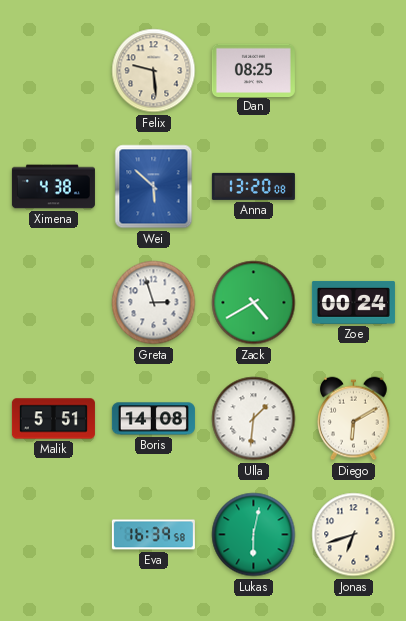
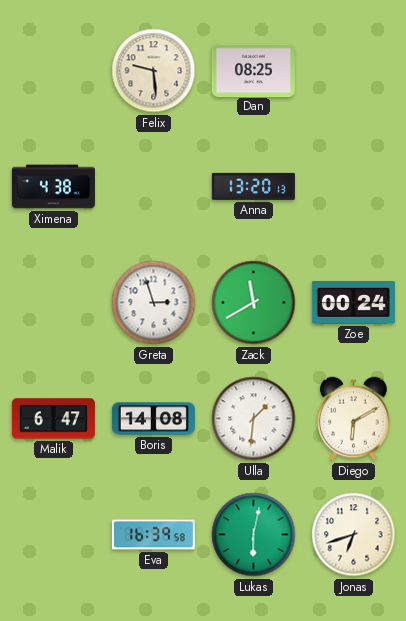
Wei: 5:52 -> none (154, 187)
Anna: 13:20:08 -> 13:20:13 (253, 186)
Zack: 4:40 -> 11:40 (254, 303)
Malik: 5:51 -> 6:47 (53, 419)
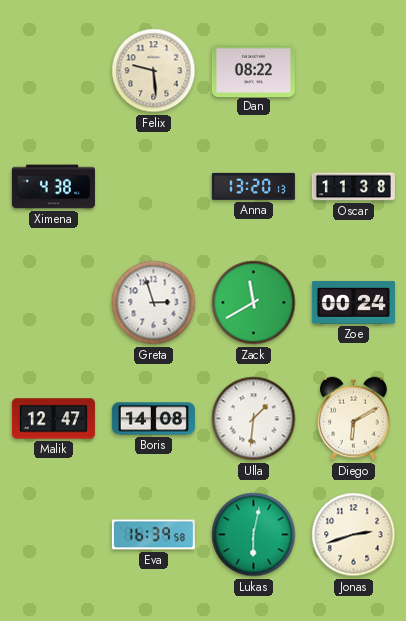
Dan: 08:25 -> 08:22 (253, 70)
Oscar: none -> 11:38 (353, 187)
Malik: 6:47 -> 12:47 (53, 419)
Jonas: 6:42 -> 2:42 (354, 535)
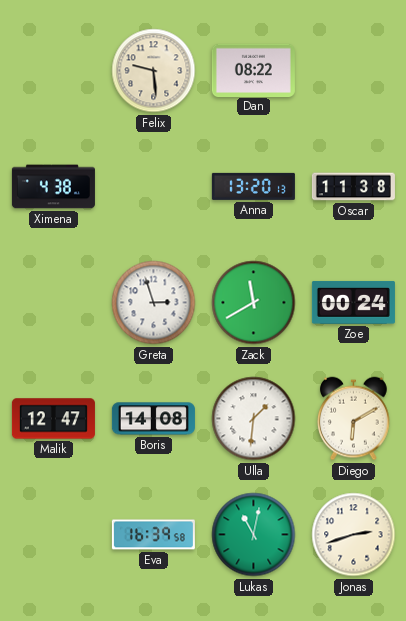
Lukas: 6:02 -> 11:02 (254, 535)
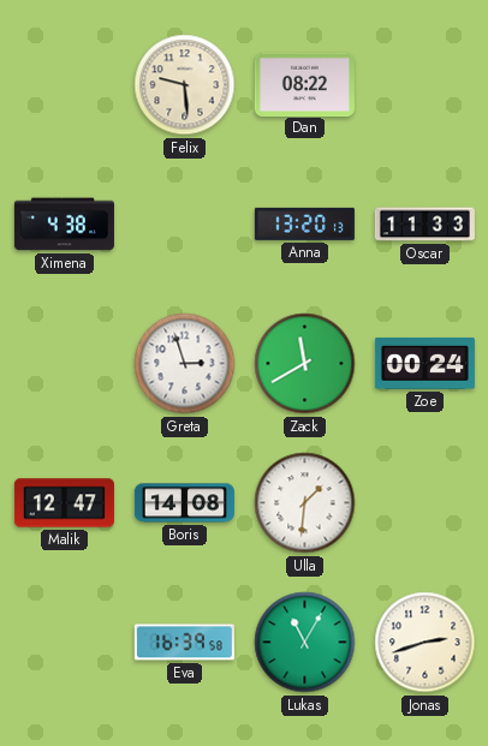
Oscar: 11:38 -> 11:33 (424, 225)
Diego: 6:10 -> none (354, 419)
Lukas: 11:02 -> 11:05 (305, 643)
